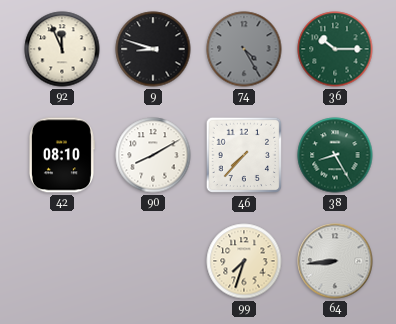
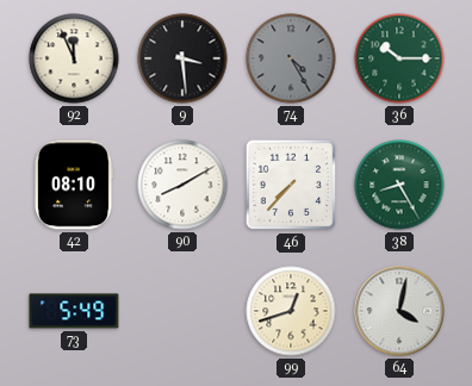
9: 8:48 -> 3:29 (182, 58)
73: none -> 5:49 (74, 311)
99: 7:33 -> 12:42 (291, 311)
64: 8:44 -> 4:02 (399, 311)
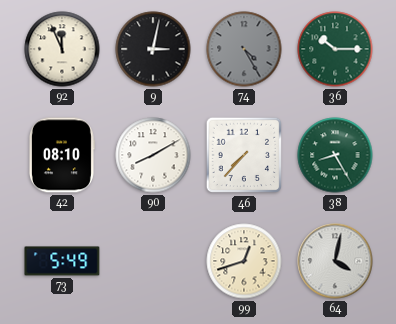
9: 3:29 -> 3:02 (153, 49)
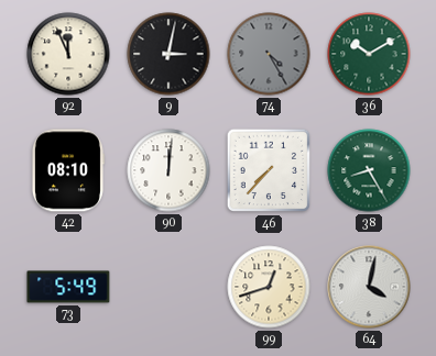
36: 10:15 -> 10:10 (369, 54)
90: 8:10 -> 12:01 (168, 170)
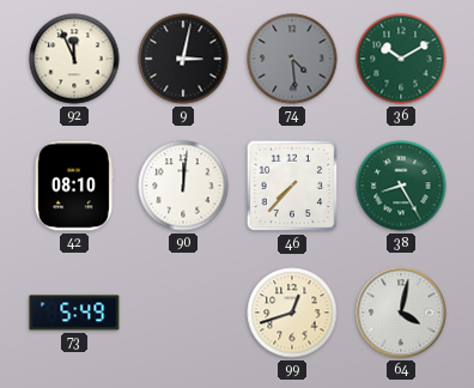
74: 4:25 -> 4:29 (292, 59)
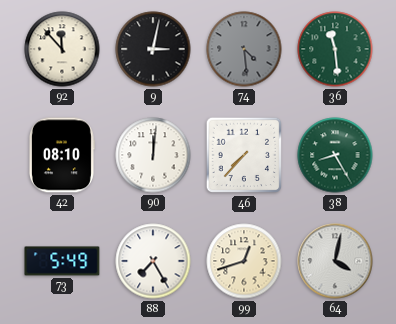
92: 11:56 -> 11:53 (62, 49)
36: 10:10 -> 11:29 (335, 49)
88: none -> 7:25 (153, 261)
